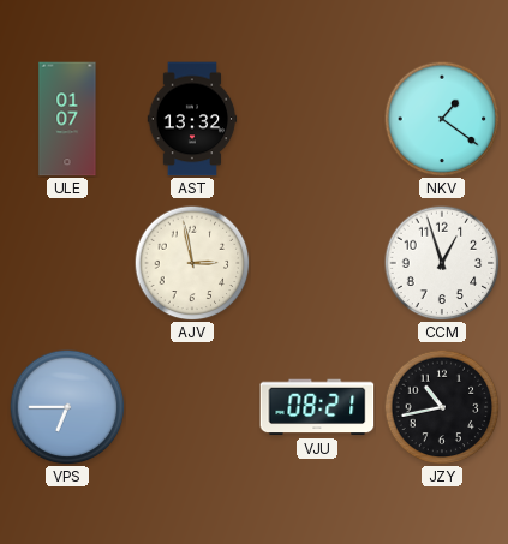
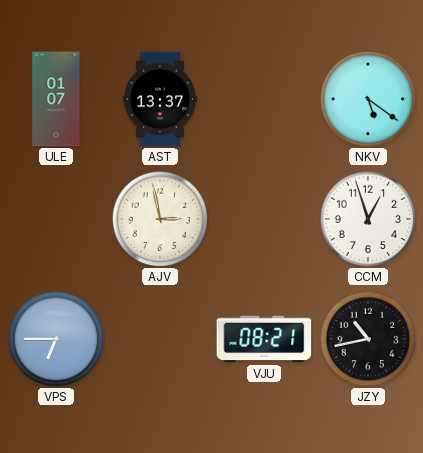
AST: 13:32 -> 13:37 (160, 99)
NKV: 1:21 -> 5:21 (368, 99)
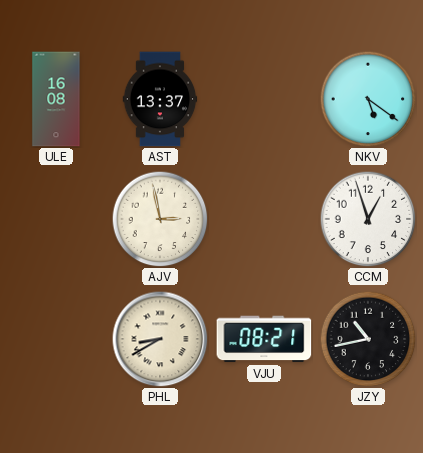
ULE: 01:07 -> 16:08 (56, 99)
VPS: 6:45 -> none (56, 339)
PHL: none -> 8:40 (160, 339)
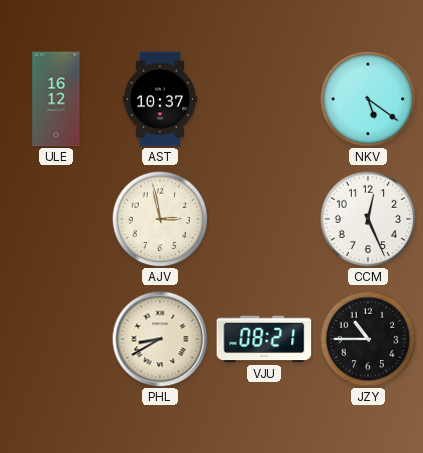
ULE: 16:08 -> 16:12 (56, 99)
AST: 13:37 -> 10:37 (160, 99)
CCM: 12:57 -> 12:26 (368, 219)
JZY: 10:43 -> 10:45 (368, 339)
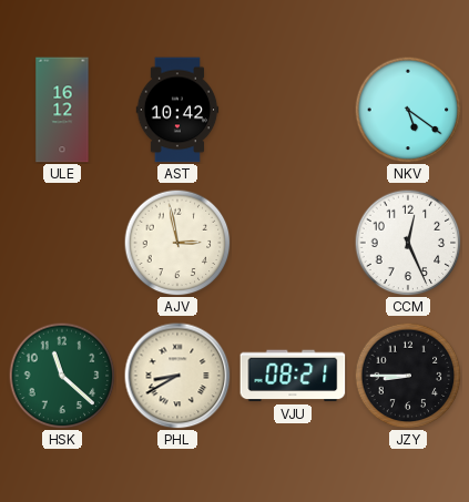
AST: 10:37 -> 10:42 (177, 110)
HSK: none -> 11:22 (62, 376)
JZY: 10:45 -> 8:45 (408, 376)
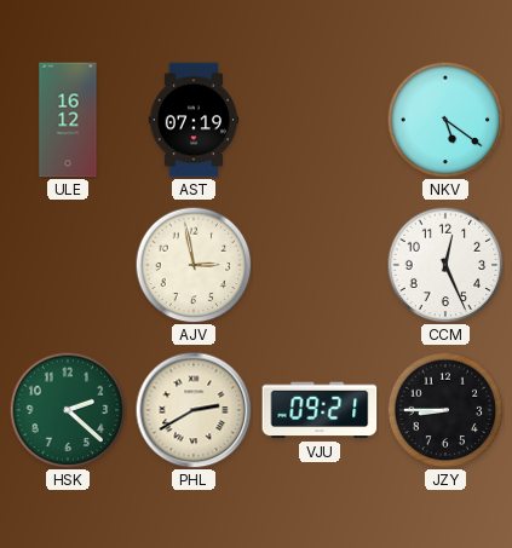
AST: 10:42 -> 07:19 (194, 120)
HSK: 11:22 -> 2:22 (68, 410)
PHL: 8:40 -> 2:40 (194, 410)
VJU: 08:21 -> 09:21 (320, 410)
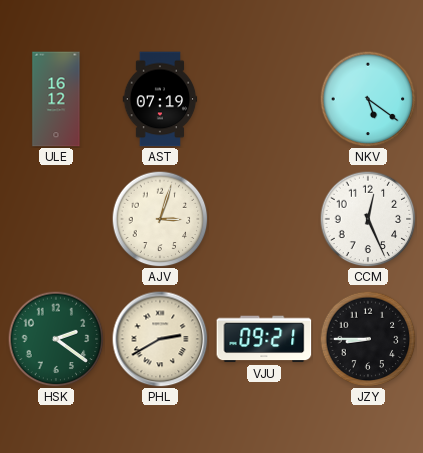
AJV: 2:58 -> 3:03 (160, 219)
HSK: 2:22 -> 2:21 (56, 339)
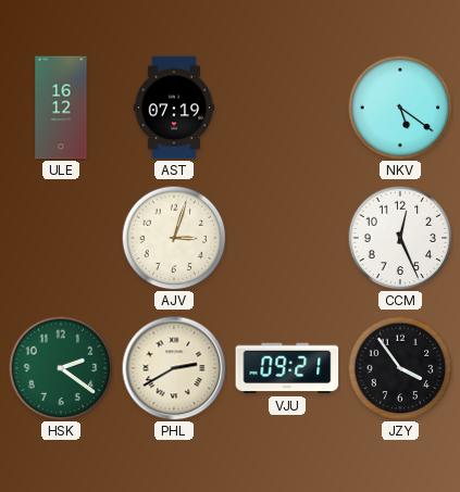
JZY: 8:45 -> 3:54 (400, 368)
